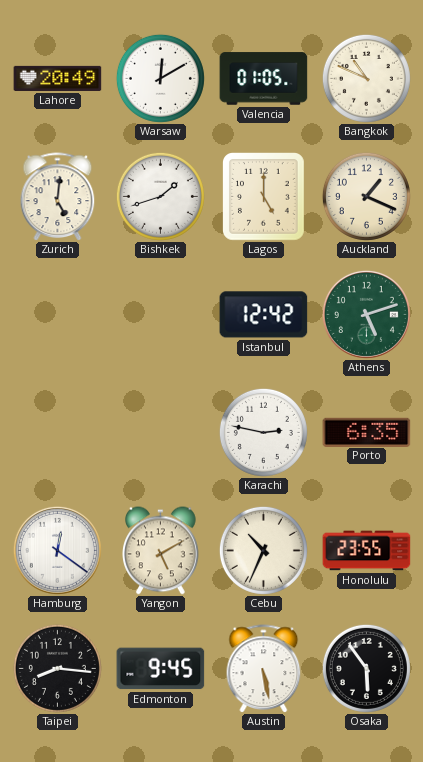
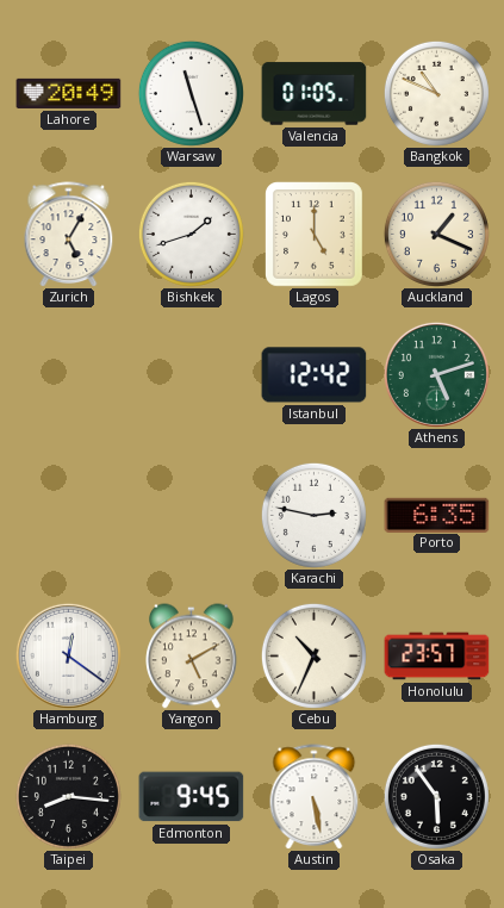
Warsaw: 12:10 -> 11:27 (191, 93)
Zurich: 5:01 -> 5:05 (69, 234)
Honolulu: 23:55 -> 23:57 (437, 657)
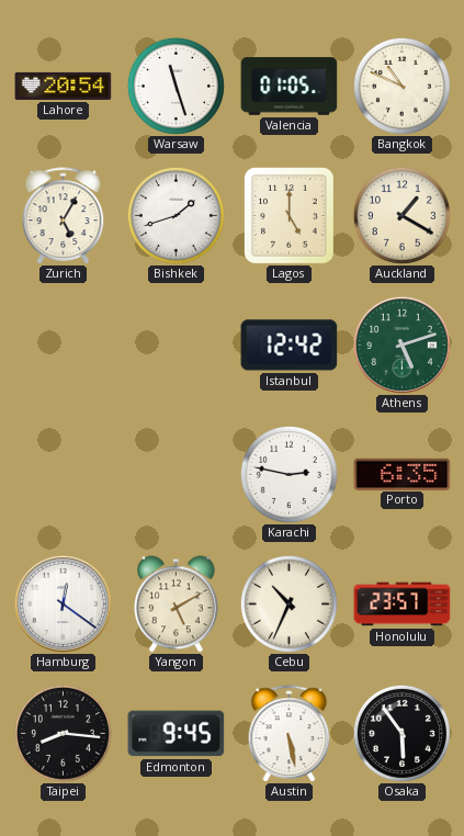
Lahore: 20:49 -> 20:54 (64, 86)
Auckland: 1:19 -> 1:20 (401, 215)
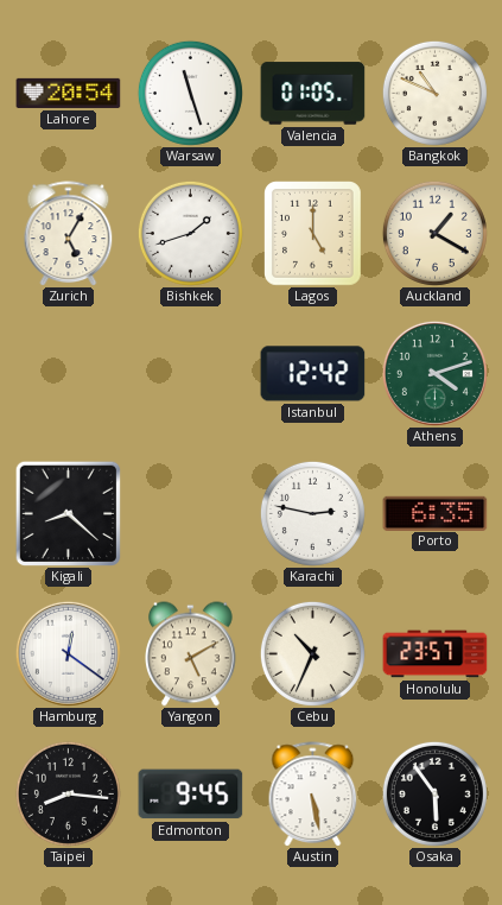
Athens: 5:12 -> 4:12 (434, 373)
Kigali: none -> 8:22 (68, 513)
